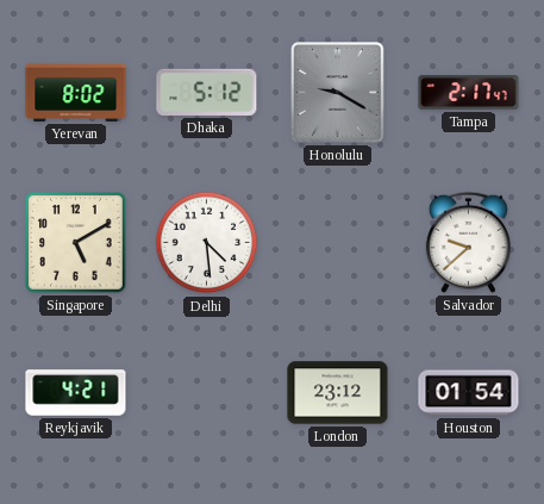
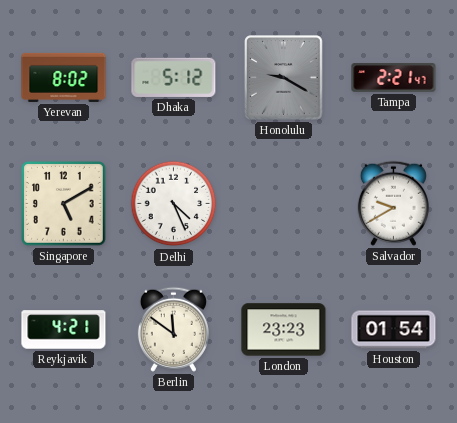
Tampa: 2:17 -> 2:21 (394, 78)
Delhi: 4:29 -> 4:26 (174, 204)
Salvador: 9:38 -> 9:40 (393, 203)
Berlin: none -> 11:51 (173, 329)
London: 23:12 -> 23:23 (284, 330)
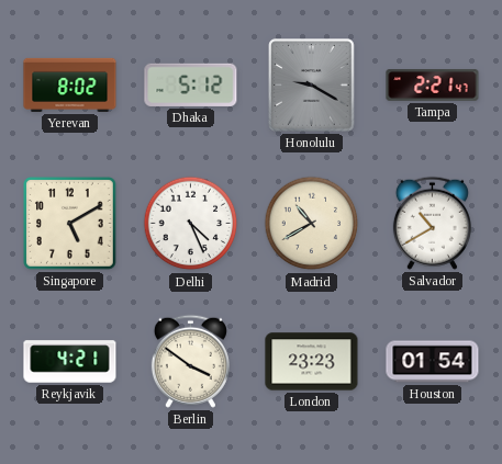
Madrid: none -> 10:40 (312, 224)
Salvador: 9:40 -> 10:40 (432, 223)
Berlin: 11:51 -> 3:51 (190, 361)
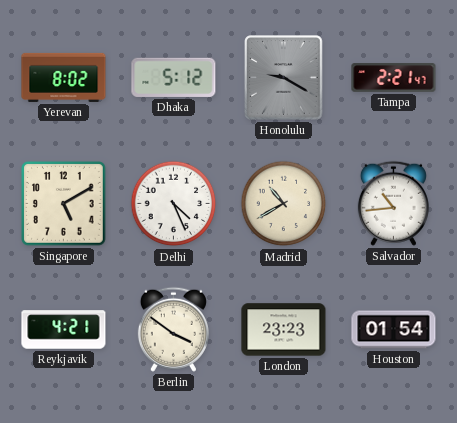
Salvador: 10:40 -> 10:44 (393, 203)
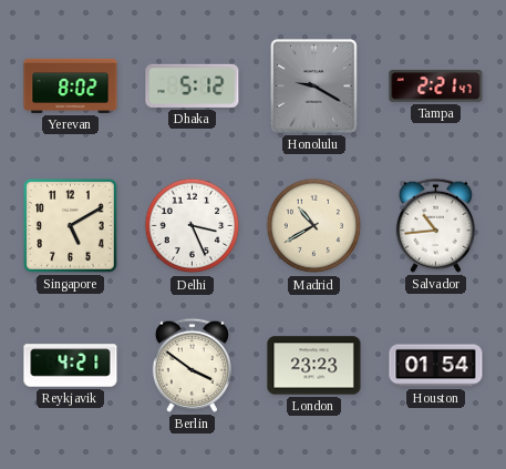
Delhi: 4:26 -> 3:26 (193, 226)
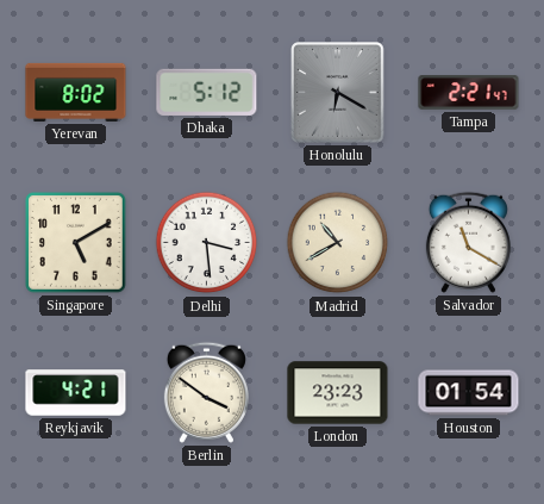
Honolulu: 9:20 -> 6:20 (338, 93)
Delhi: 3:26 -> 3:29 (207, 243)
Salvador: 10:44 -> 11:20 (468, 242)
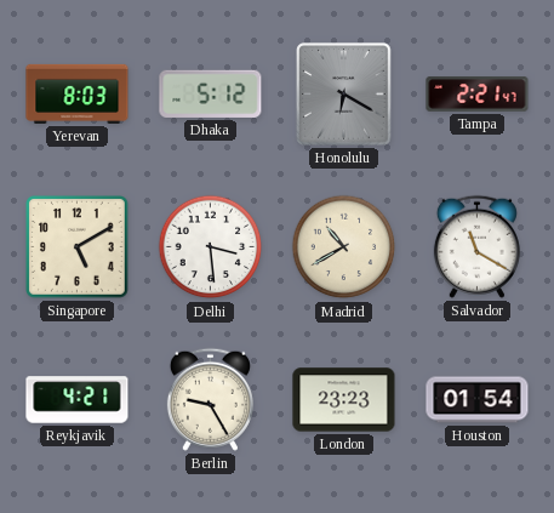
Yerevan: 8:02 -> 8:03 (78, 93)
Berlin: 3:51 -> 9:25 (210, 399)
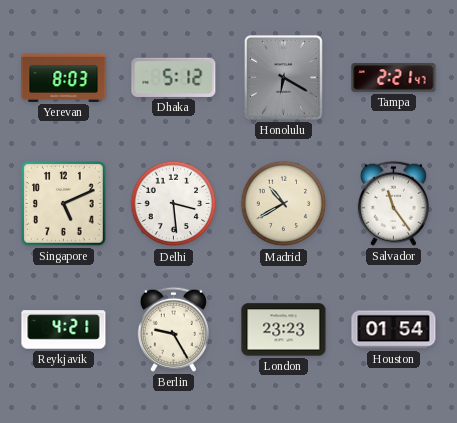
Singapore: 5:10 -> 5:11 (64, 204)
Salvador: 11:20 -> 11:24 (393, 203)
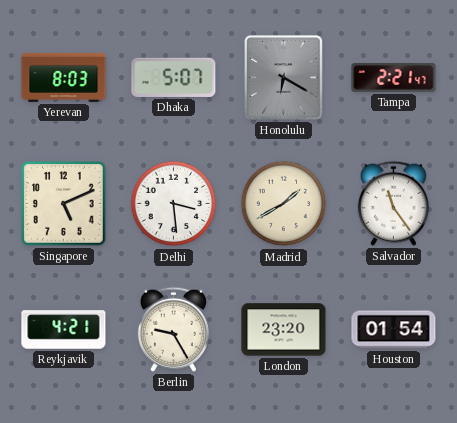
Dhaka: 5:12 -> 5:07 (174, 77)
Madrid: 10:40 -> 1:40 (284, 204)
London: 23:23 -> 23:20 (284, 330)
